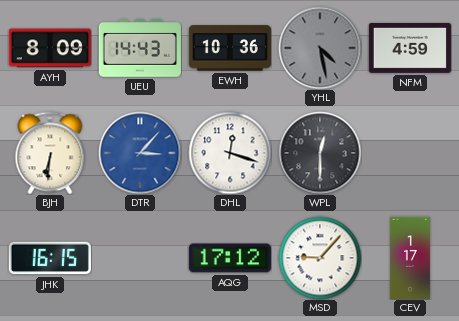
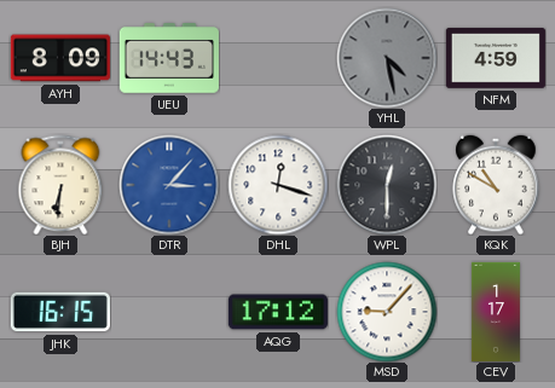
EWH: 10:36 -> none (230, 48)
KQK: none -> 10:50 (496, 185)
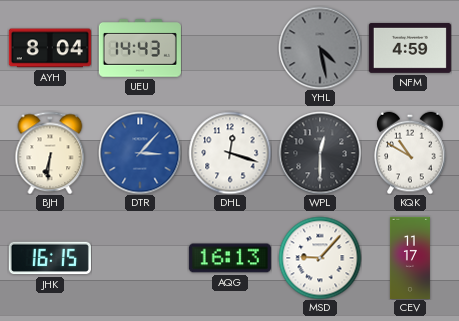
AYH: 8:09 -> 8:04 (50, 48)
AQG: 17:12 -> 16:13 (230, 258)
CEV: 1:17 -> 11:17 (410, 258)
